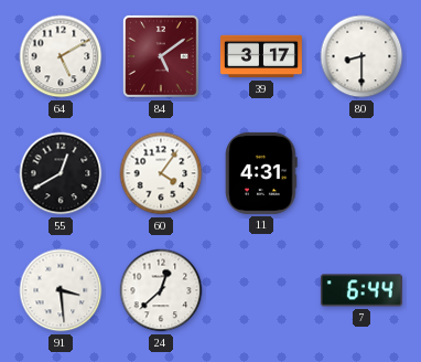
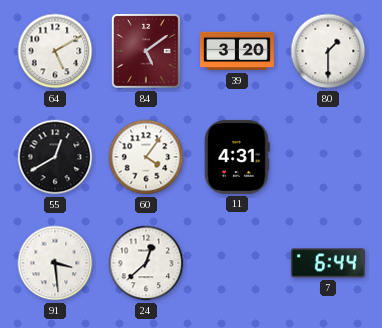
39: 3:17 -> 3:20 (237, 51)
80: 8:30 -> 1:30 (328, 51)
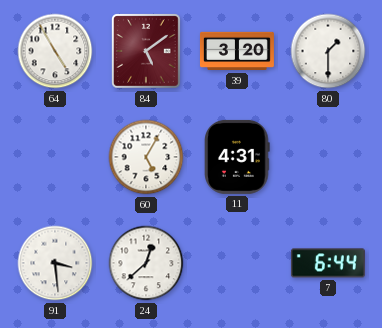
64: 5:10 -> 4:55 (55, 51)
55: 12:40 -> none (55, 157)
60: 4:06 -> 5:05 (146, 157)
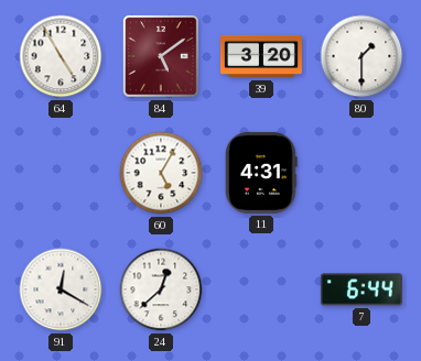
91: 3:29 -> 12:20 (61, 289)
